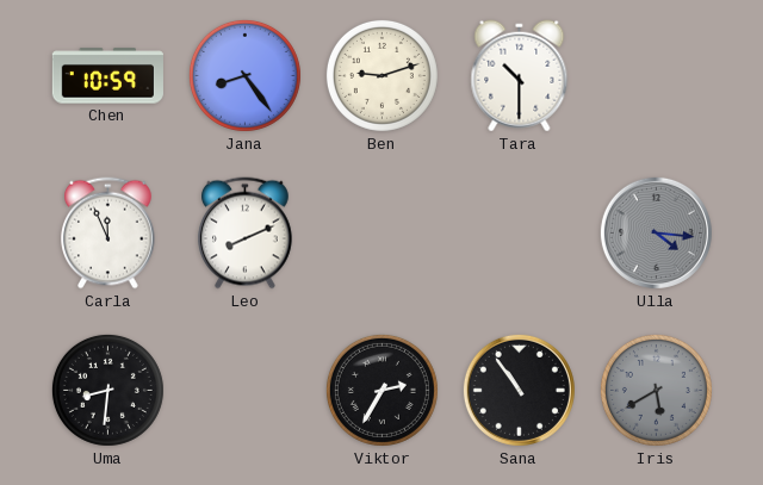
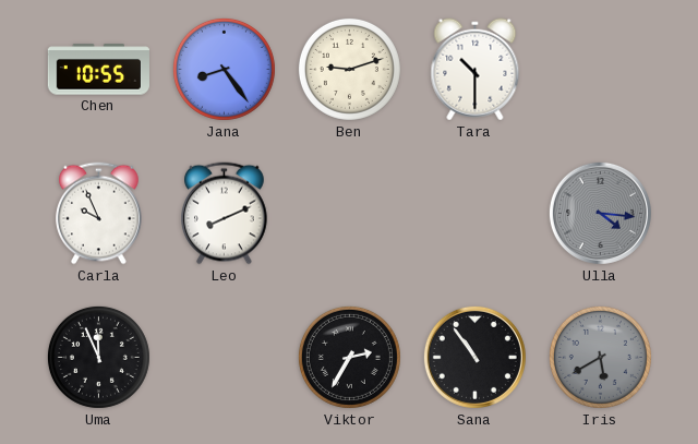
Chen: 10:59 -> 10:55 (98, 70)
Carla: 11:56 -> 9:56 (99, 214)
Uma: 8:31 -> 11:56 (98, 357)
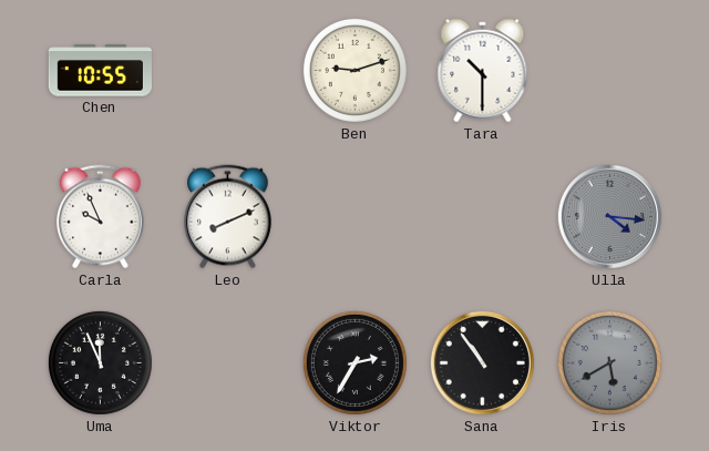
Jana: 8:24 -> none (224, 69)
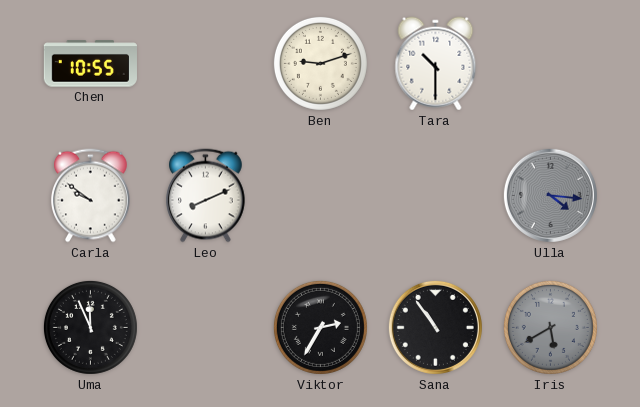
Carla: 9:56 -> 9:51 (91, 196)
